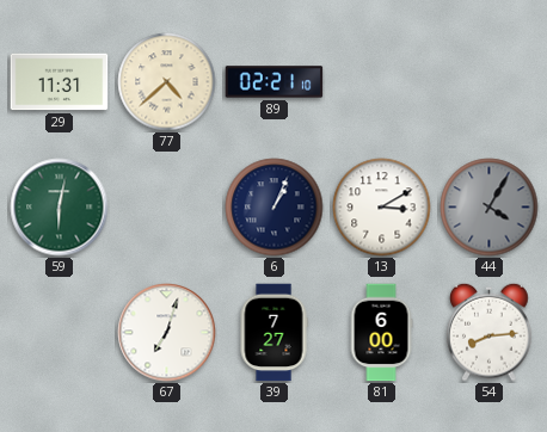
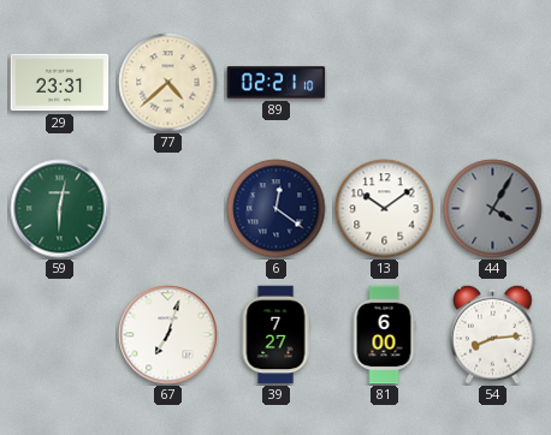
29: 11:31 -> 23:31 (60, 83)
6: 1:04 -> 12:21 (277, 209)
13: 3:10 -> 10:09 (385, 209)
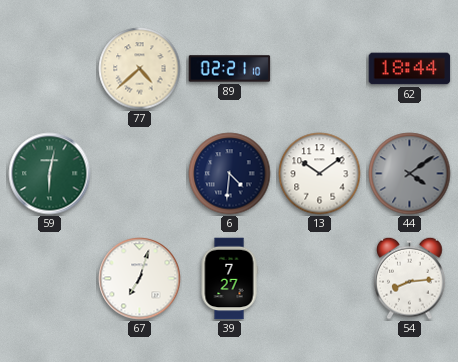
29: 23:31 -> none (60, 83)
62: none -> 18:44 (410, 69)
6: 12:21 -> 4:31 (230, 174)
44: 4:05 -> 4:09 (410, 174)
81: 6:00 -> none (384, 335)
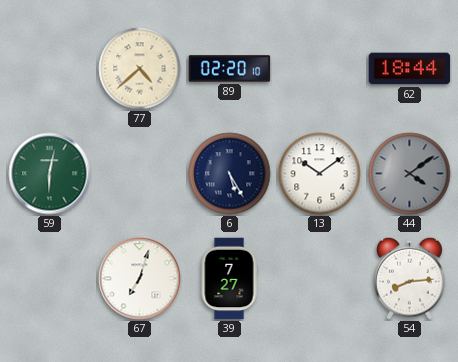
89: 02:21 -> 02:20 (230, 69)
6: 4:31 -> 5:25 (230, 174)
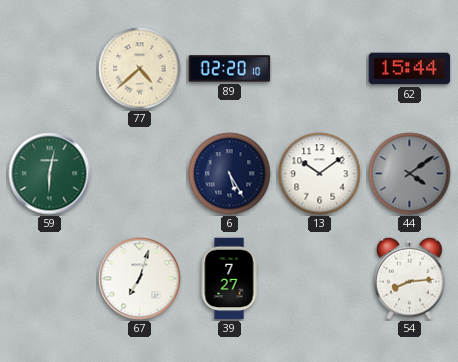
62: 18:44 -> 15:44 (410, 69)
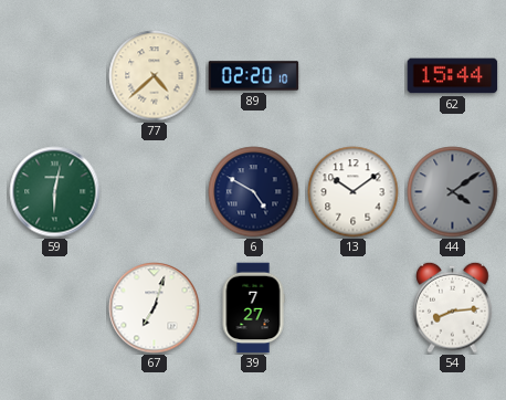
6: 5:25 -> 4:50 (254, 192)
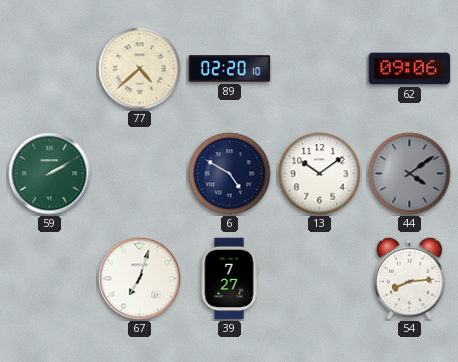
62: 15:44 -> 09:06 (410, 69)
59: 6:02 -> 2:10 (50, 174)
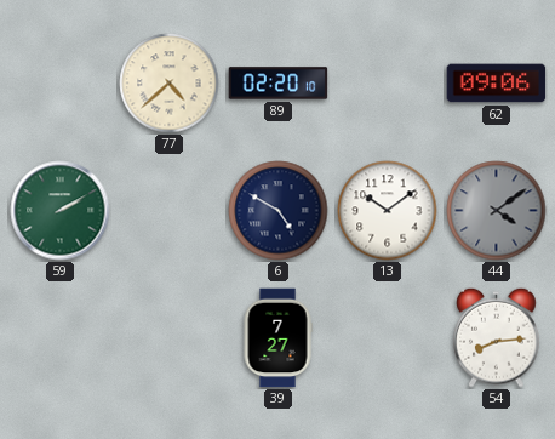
67: 7:03 -> none (140, 279)
